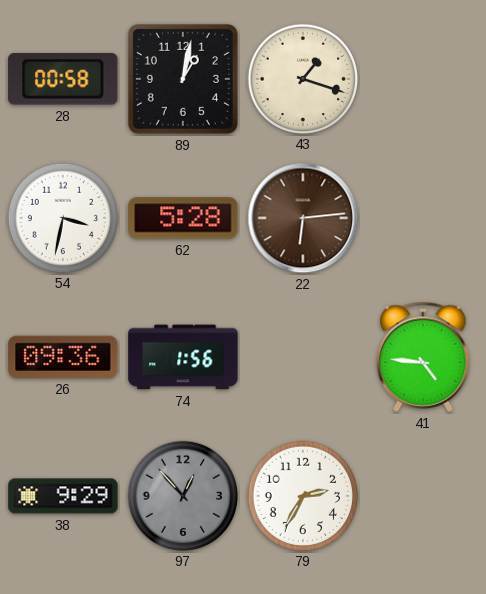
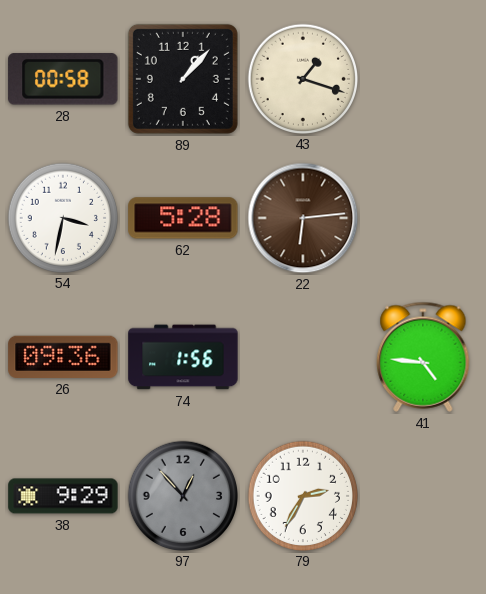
89: 1:02 -> 1:07 (183, 79)
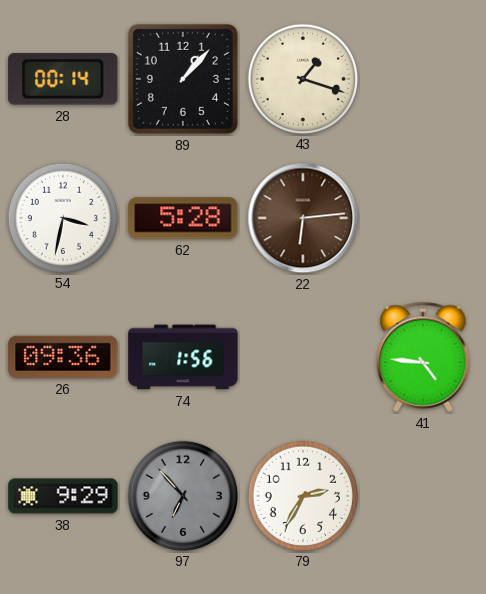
28: 00:58 -> 00:14 (63, 79)
97: 12:53 -> 6:53 (182, 495)
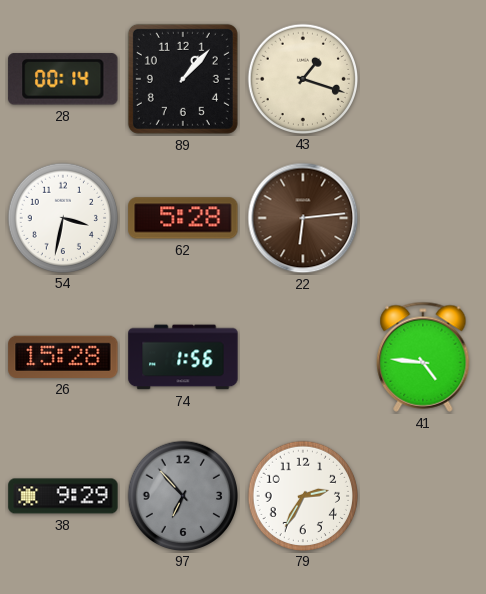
26: 09:36 -> 15:28 (63, 357)
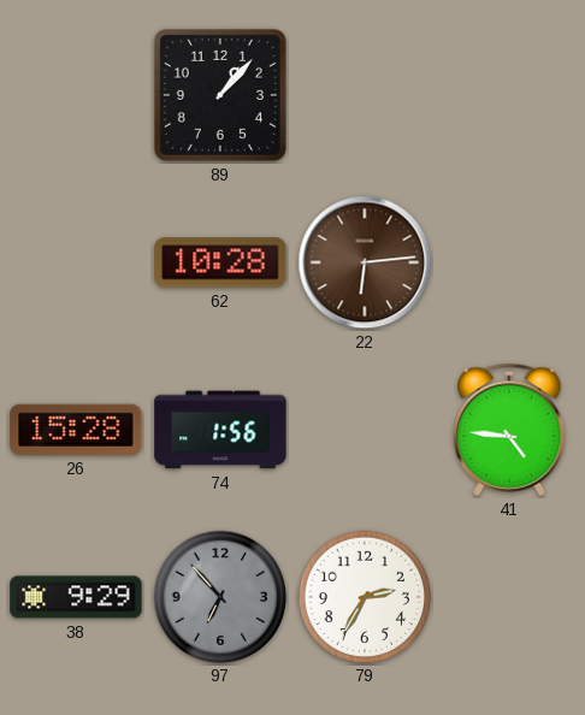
28: 00:14 -> none (63, 79)
43: 1:18 -> none (302, 78)
54: 3:32 -> none (62, 217)
62: 5:28 -> 10:28 (220, 262)
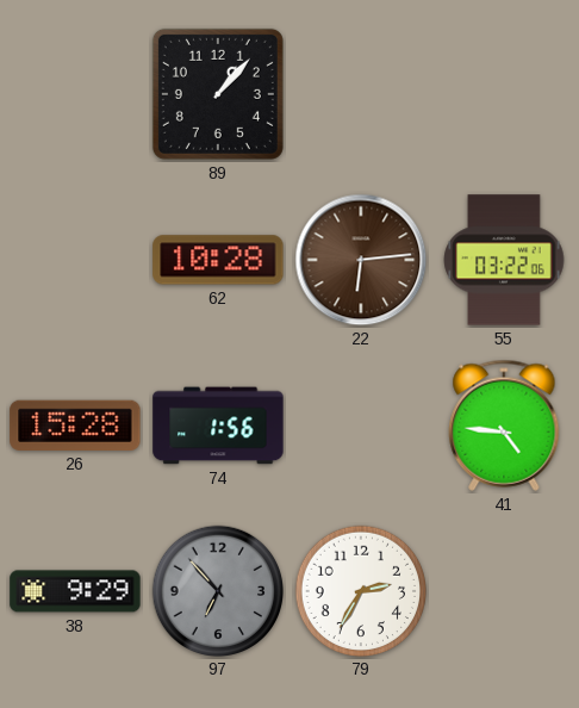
55: none -> 03:22 (504, 260)
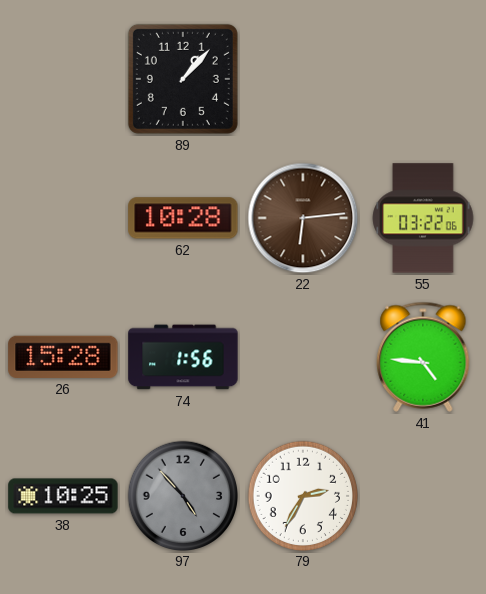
38: 9:29 -> 10:25 (63, 496)
97: 6:53 -> 4:53 (182, 495)
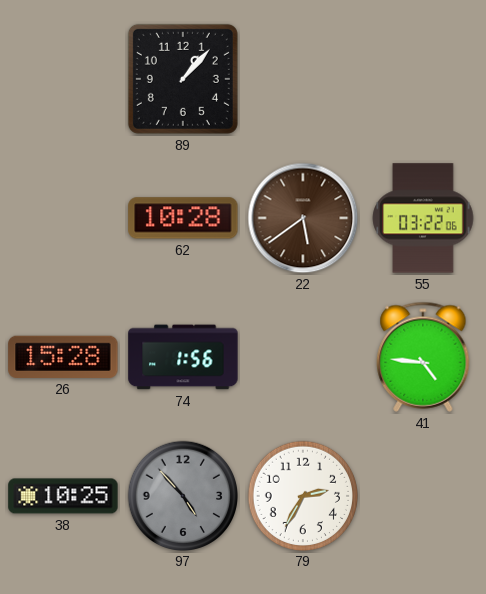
22: 6:14 -> 5:39 (303, 218)
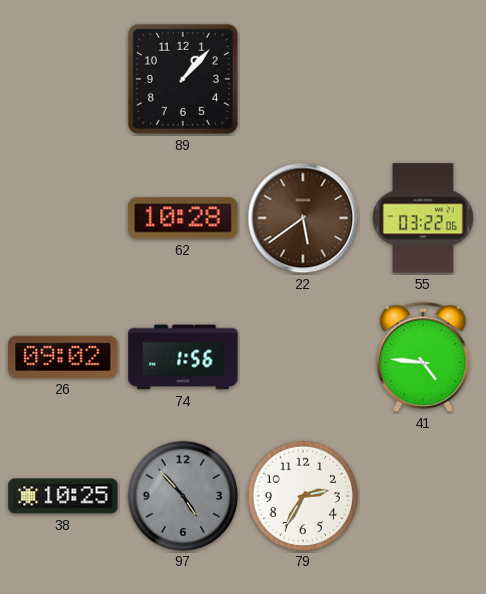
26: 15:28 -> 09:02 (63, 357)
